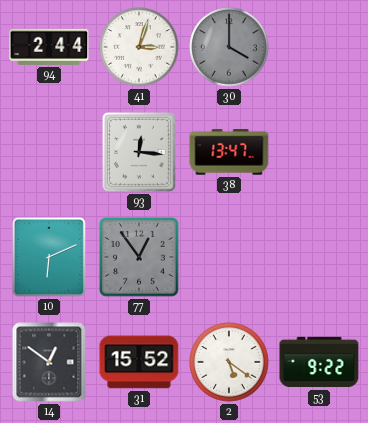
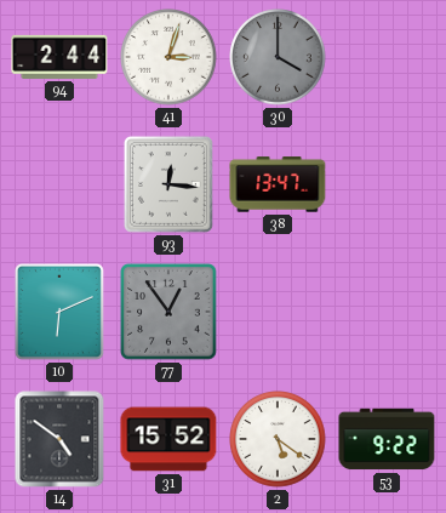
14: 12:51 -> 4:51 (59, 439)
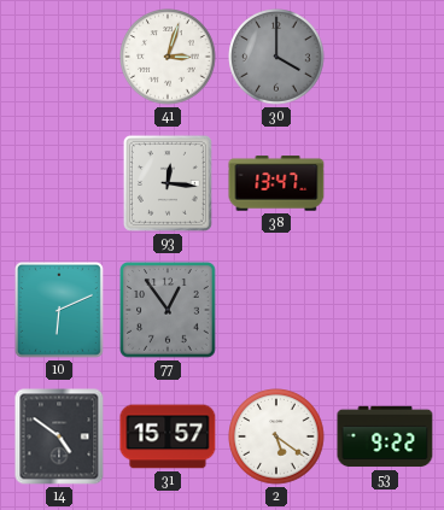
94: 2:44 -> none (59, 57)
31: 15:52 -> 15:57 (168, 436)
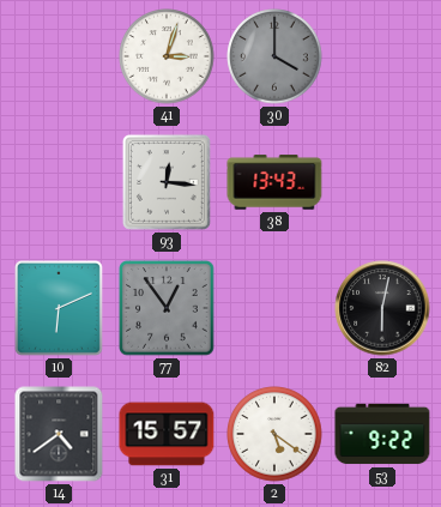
38: 13:47 -> 13:43 (274, 182)
82: none -> 6:02 (382, 308)
14: 4:51 -> 4:39 (59, 434)
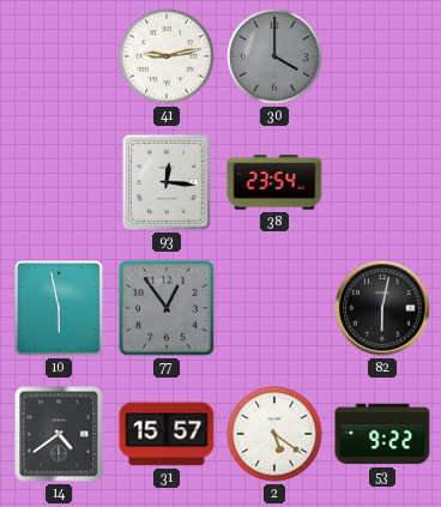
41: 3:03 -> 9:13 (167, 56)
38: 13:43 -> 23:54 (274, 182)
10: 6:11 -> 5:58 (59, 308)
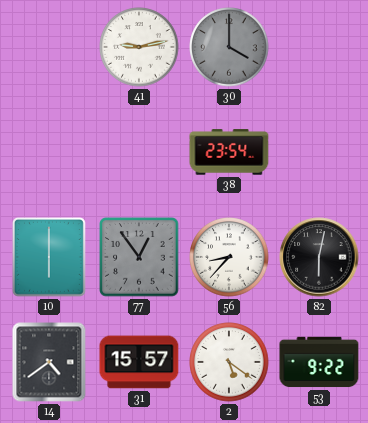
93: 12:16 -> none (167, 182)
10: 5:58 -> 6:00 (49, 257)
56: none -> 8:37 (229, 257)
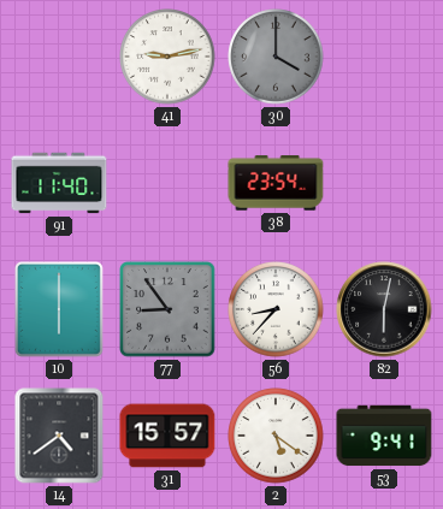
91: none -> 11:40 (59, 183)
77: 12:54 -> 8:54 (167, 309)
53: 9:22 -> 9:41 (384, 436)
